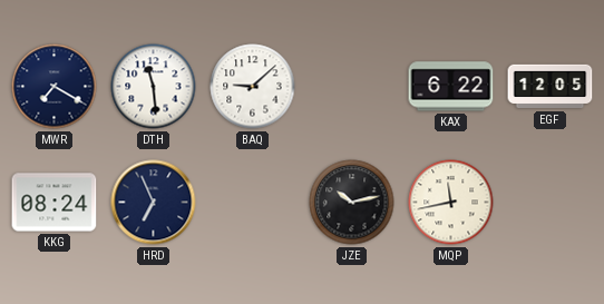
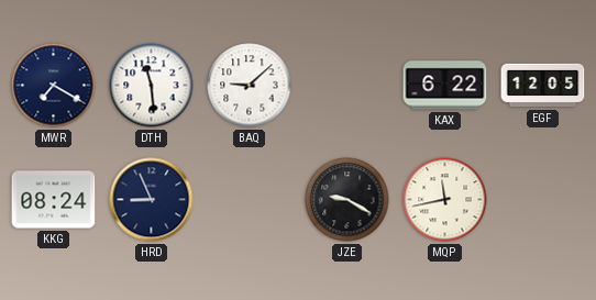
HRD: 6:56 -> 8:56 (152, 200)
JZE: 10:13 -> 9:20 (347, 200)
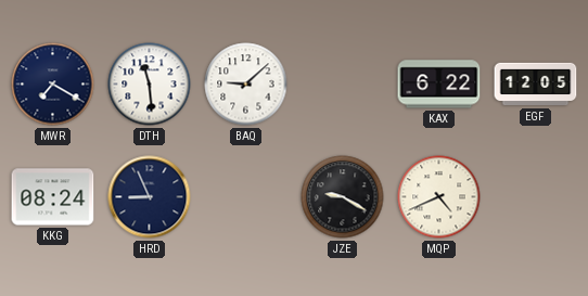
MQP: 11:43 -> 4:41 (439, 197)
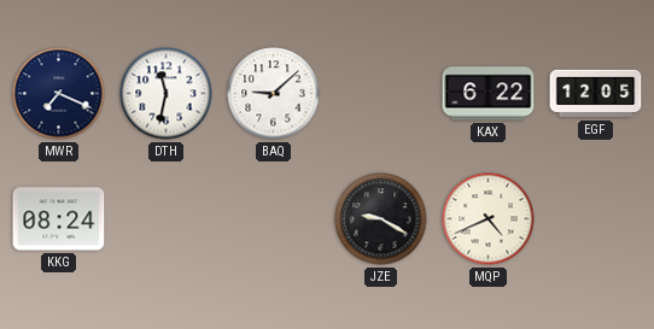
MWR: 7:20 -> 7:19 (59, 94)
DTH: 11:29 -> 11:32 (167, 94)
HRD: 8:56 -> none (150, 197)
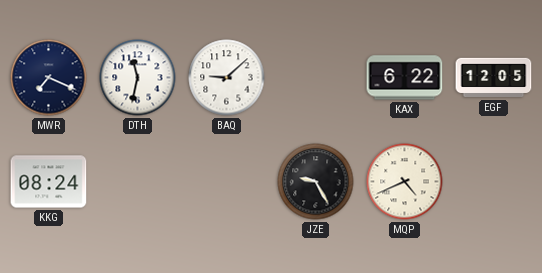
JZE: 9:20 -> 9:25 (316, 182)
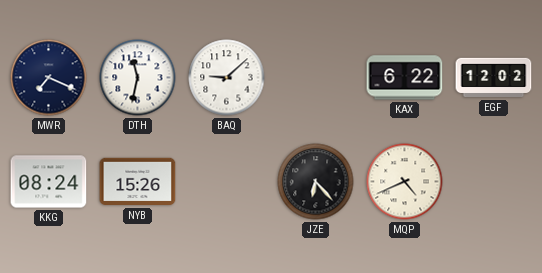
EGF: 12:05 -> 12:02 (494, 78)
NYB: none -> 15:26 (138, 182)
JZE: 9:25 -> 6:23 (316, 182)
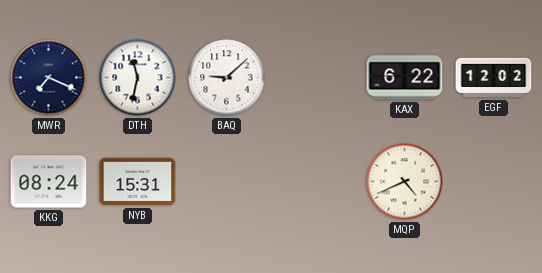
NYB: 15:26 -> 15:31 (138, 182)
JZE: 6:23 -> none (316, 182)
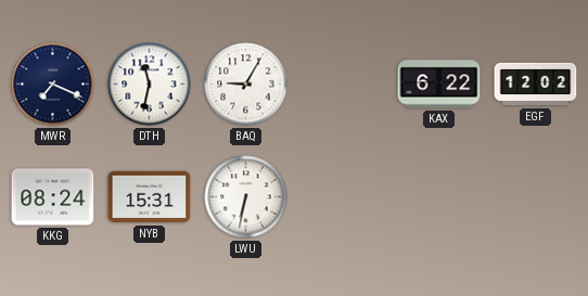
BAQ: 9:08 -> 9:05 (246, 85)
LWU: none -> 6:32 (246, 197)
MQP: 4:41 -> none (405, 182)
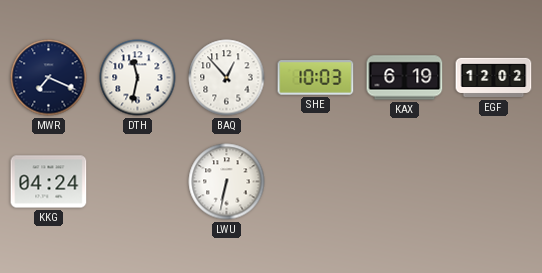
BAQ: 9:05 -> 12:53 (227, 78)
SHE: none -> 10:03 (316, 78)
KAX: 6:22 -> 6:19 (405, 78)
KKG: 08:24 -> 04:24 (49, 182)
NYB: 15:31 -> none (150, 197)
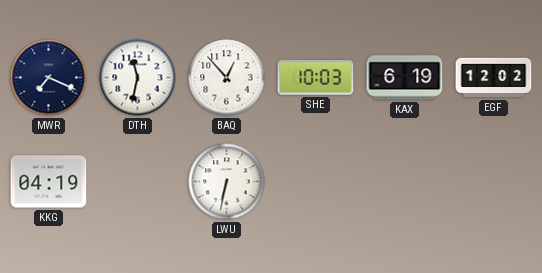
KKG: 04:24 -> 04:19 (49, 182)
